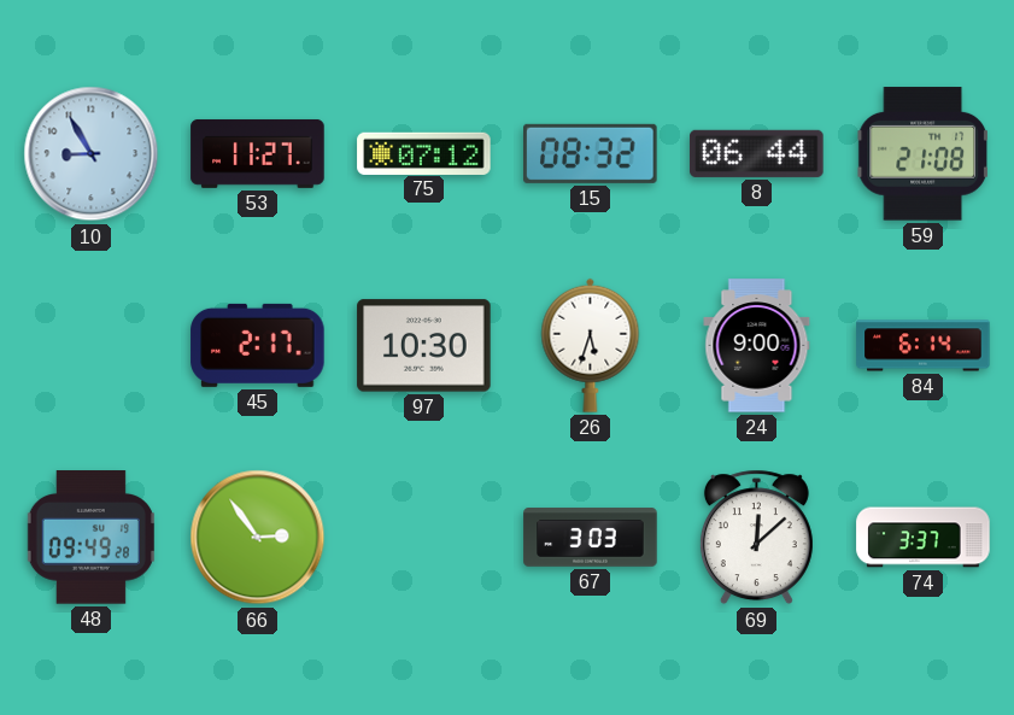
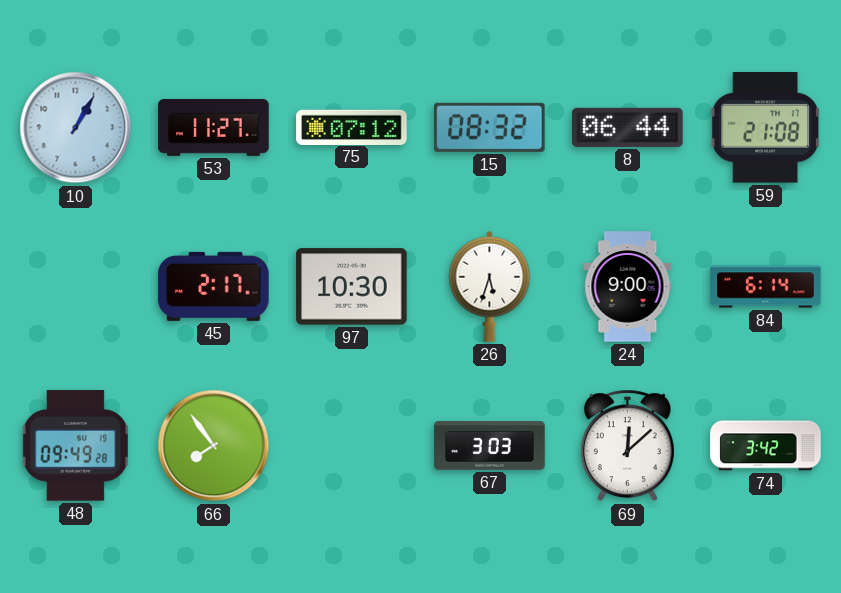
10: 8:55 -> 1:05 (76, 128)
66: 2:54 -> 7:54 (214, 446)
74: 3:37 -> 3:42 (766, 446)
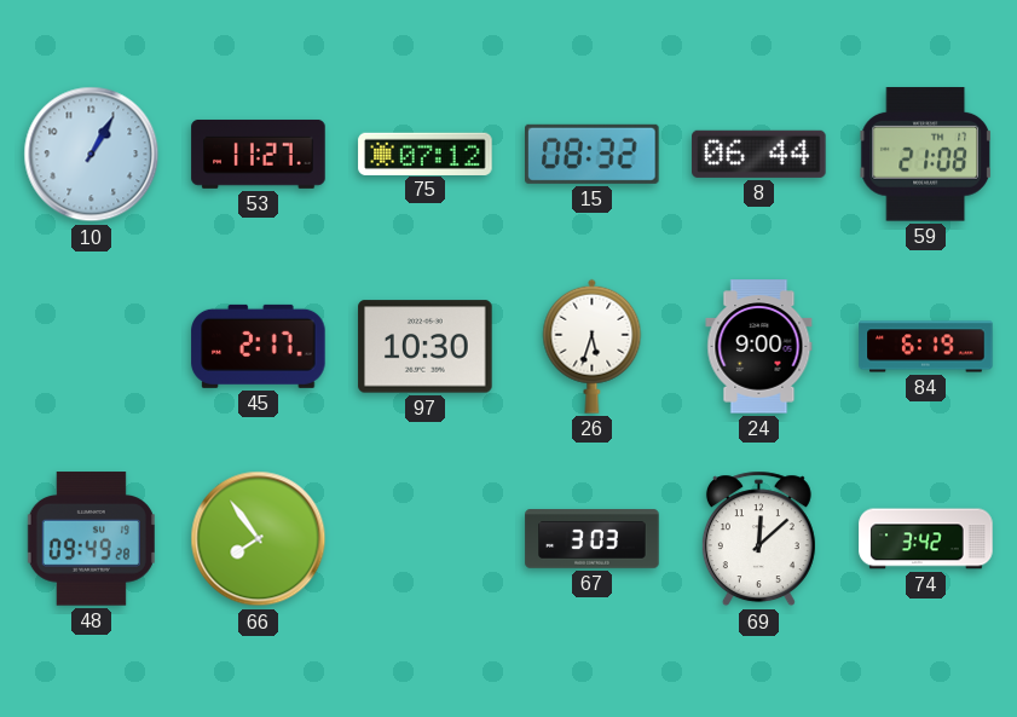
84: 6:14 -> 6:19 (926, 347)
